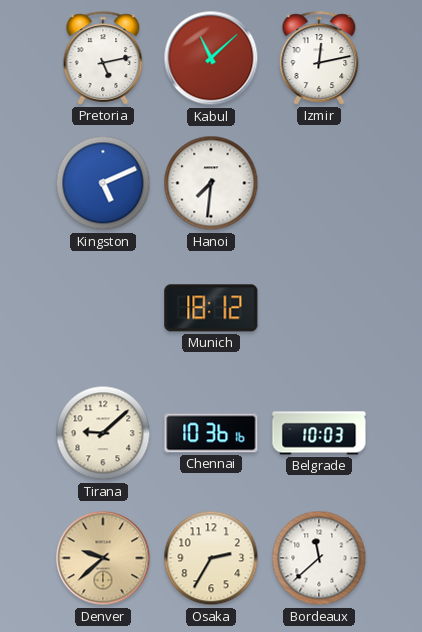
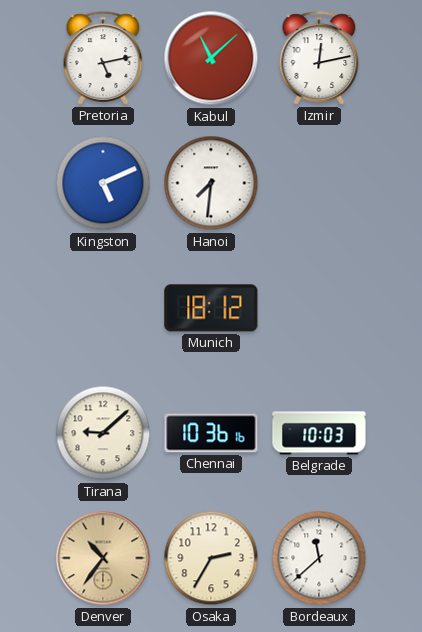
Denver: 9:38 -> 10:36 (103, 558)
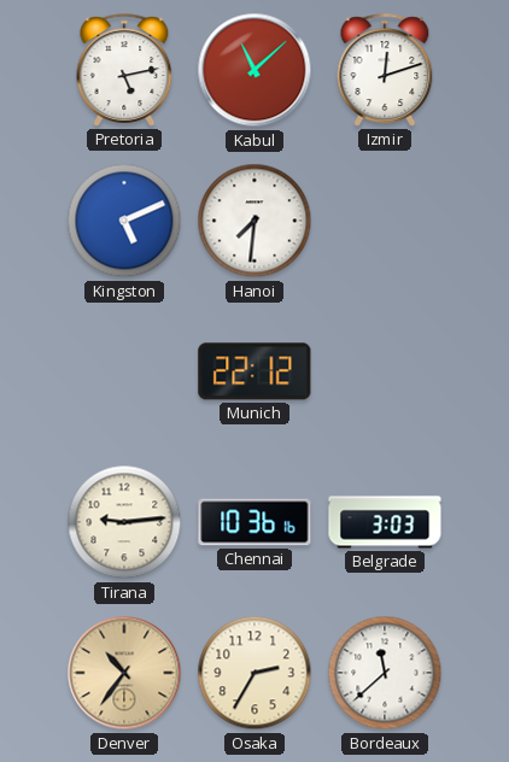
Izmir: 12:13 -> 12:12 (385, 70)
Munich: 18:12 -> 22:12 (255, 371)
Tirana: 9:08 -> 9:14 (124, 522)
Belgrade: 10:03 -> 3:03 (385, 522)
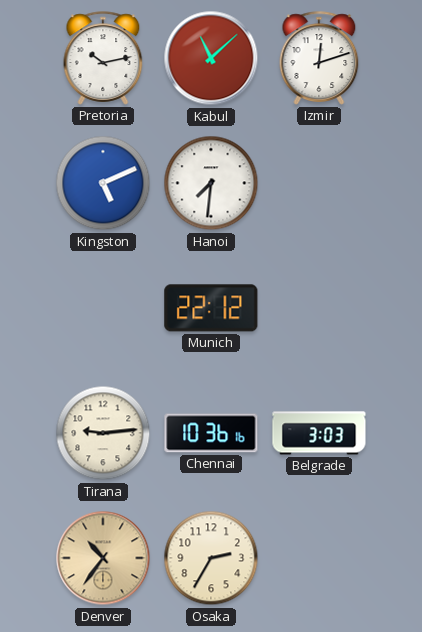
Pretoria: 5:13 -> 10:13 (103, 58)
Bordeaux: 11:38 -> none (385, 673)
